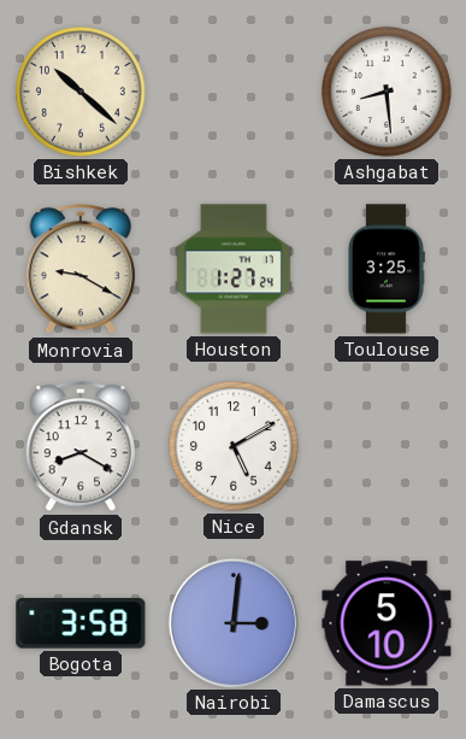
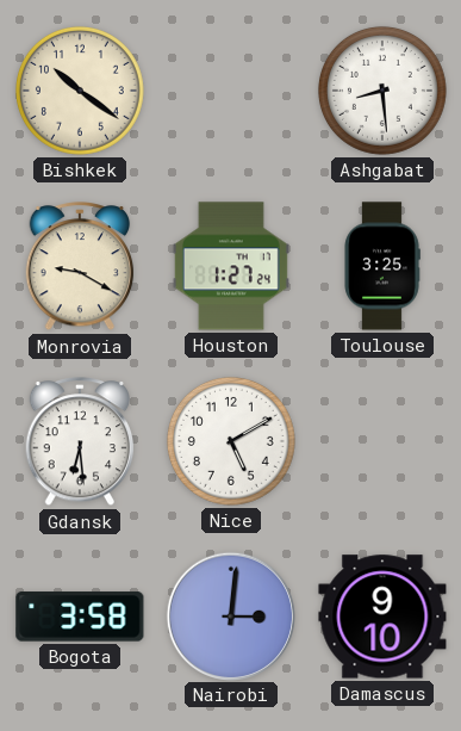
Bishkek: 10:22 -> 10:21 (80, 91)
Gdansk: 8:20 -> 6:29 (80, 442)
Damascus: 5:10 -> 9:10 (382, 617)
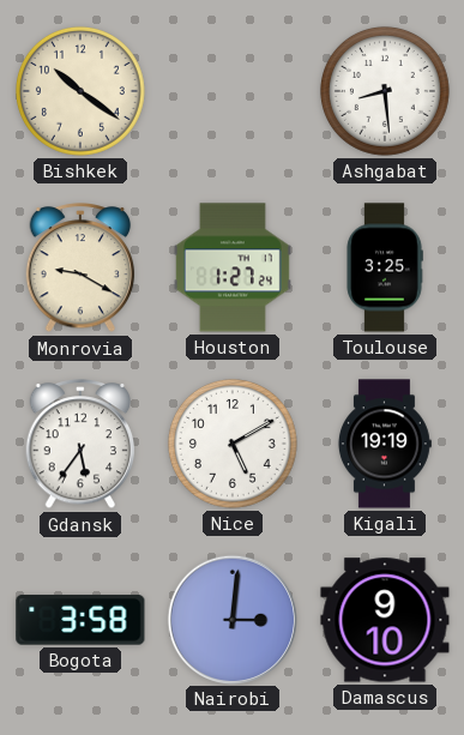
Gdansk: 6:29 -> 5:36 (80, 445)
Kigali: none -> 19:19 (384, 444)
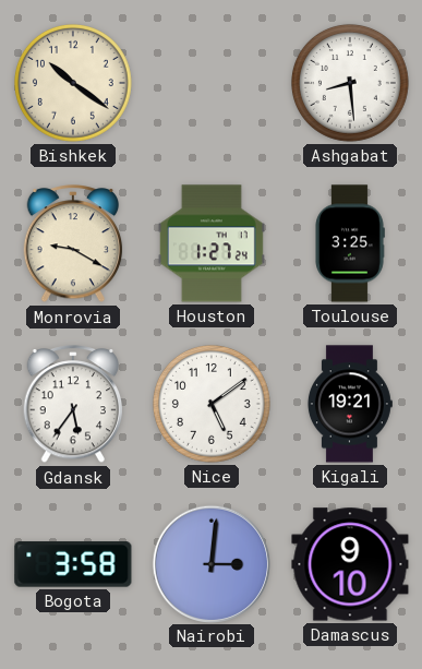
Nice: 5:10 -> 5:09 (212, 404)
Kigali: 19:19 -> 19:21 (349, 404)
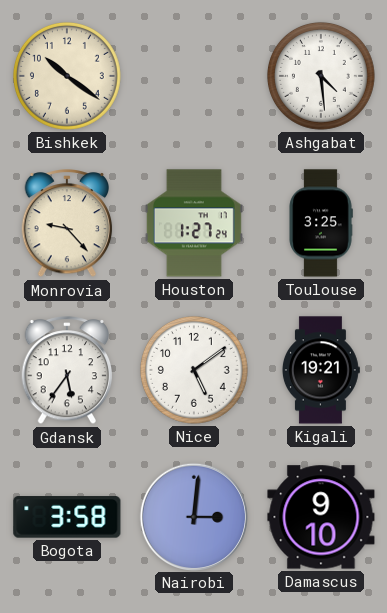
Ashgabat: 8:29 -> 4:29 (321, 76)
Monrovia: 9:20 -> 9:23 (67, 224)
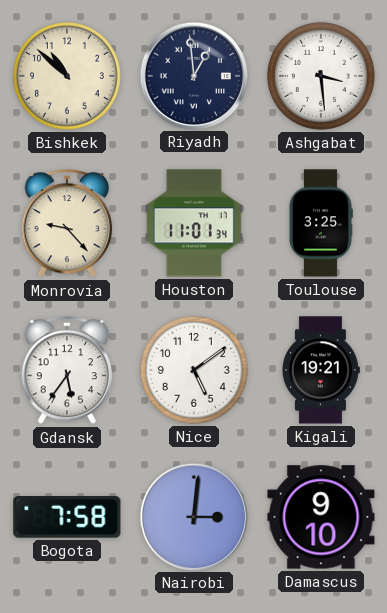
Bishkek: 10:21 -> 10:52 (67, 76)
Riyadh: none -> 12:59 (193, 75)
Ashgabat: 4:29 -> 3:29 (321, 76)
Houston: 1:27 -> 11:01 (194, 223)
Bogota: 3:58 -> 7:58 (67, 517)
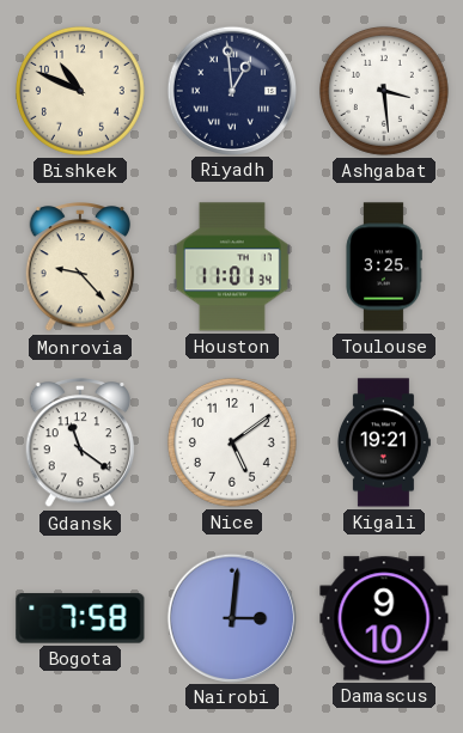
Bishkek: 10:52 -> 10:49 (80, 91)
Gdansk: 5:36 -> 11:21 (80, 444)
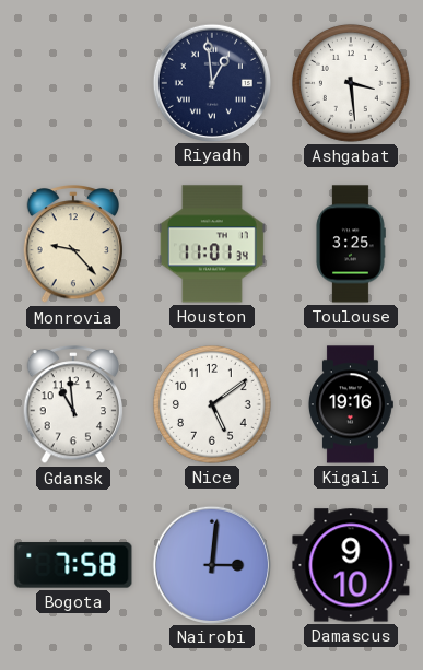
Bishkek: 10:49 -> none (80, 91)
Gdansk: 11:21 -> 10:59 (73, 405)
Kigali: 19:21 -> 19:16 (350, 404)
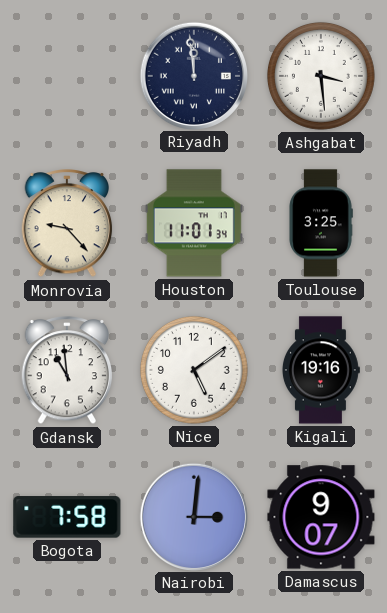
Riyadh: 12:59 -> 11:59 (193, 75)
Damascus: 9:10 -> 9:07 (321, 517)
